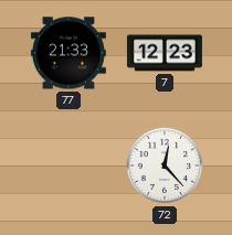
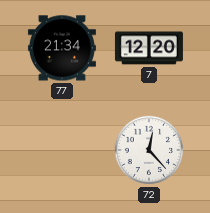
77: 21:33 -> 21:34 (62, 48)
7: 12:23 -> 12:20 (149, 48)
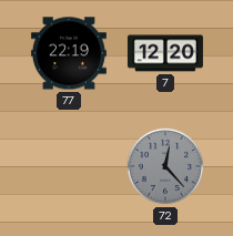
77: 21:34 -> 22:19 (69, 53)
72 dial: white -> grey (165, 166)
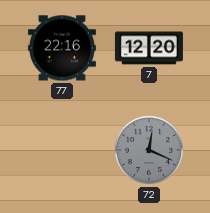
77: 22:19 -> 22:16 (62, 48)
72: 12:23 -> 12:19 (149, 150)
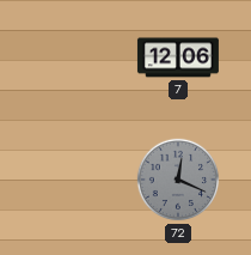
77: 22:16 -> none (62, 48)
7: 12:20 -> 12:06 (178, 57)
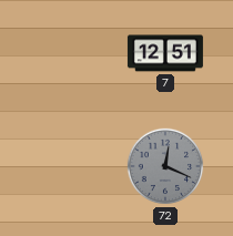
7: 12:06 -> 12:51 (165, 53)
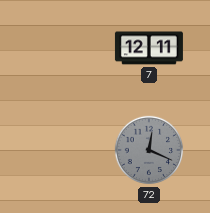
7: 12:51 -> 12:11 (149, 48)
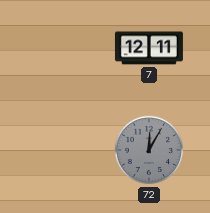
72: 12:19 -> 12:05 (149, 150)
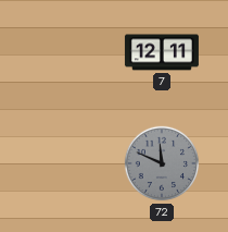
72: 12:05 -> 11:49 (162, 163)
